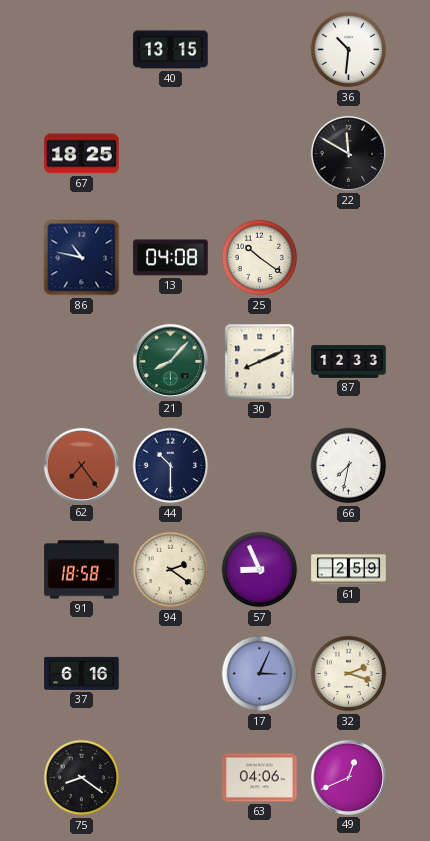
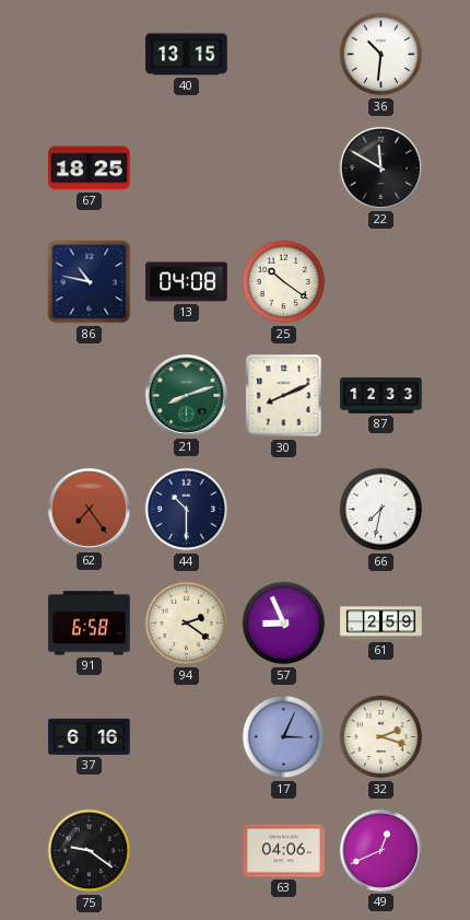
21: 8:07 -> 8:12 (186, 395)
91: 18:58 -> 6:58 (90, 624)
75: 8:21 -> 9:21 (90, 851)
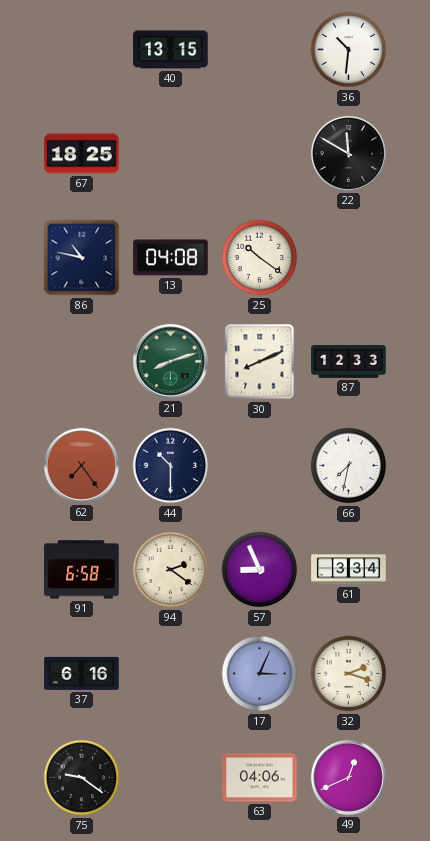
61: 2:59 -> 3:34 (349, 570)
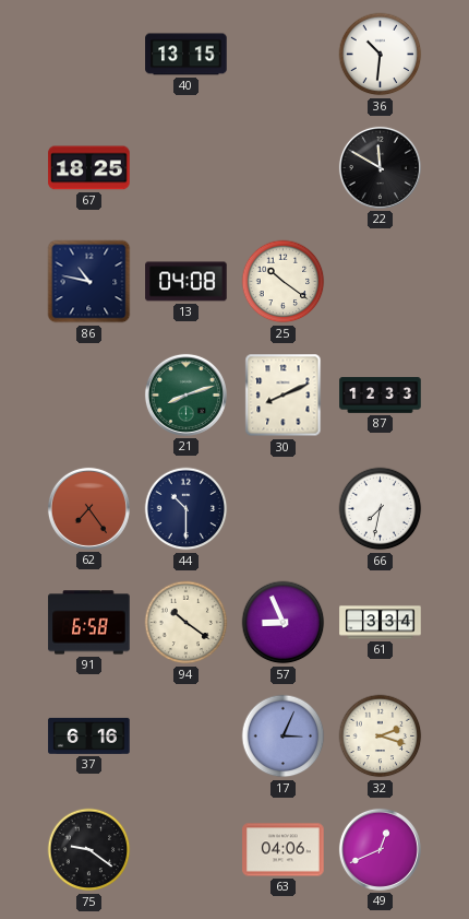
94: 2:21 -> 10:21 (187, 623)
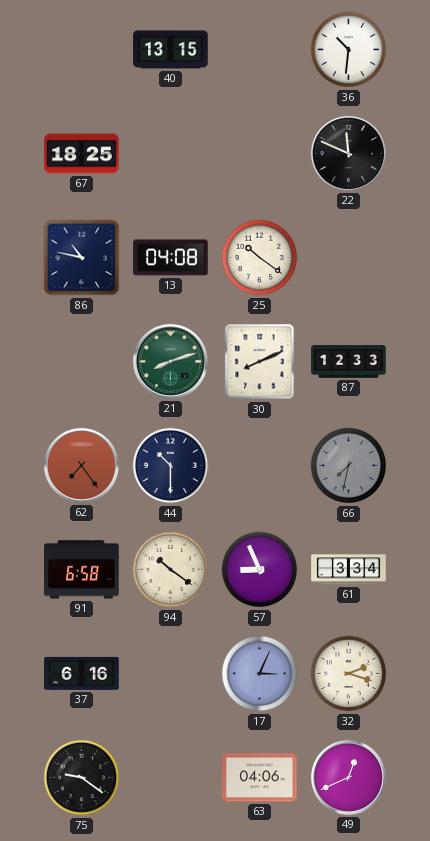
22: 11:50 -> 11:49 (348, 153)
66 dial: white -> grey (349, 466)
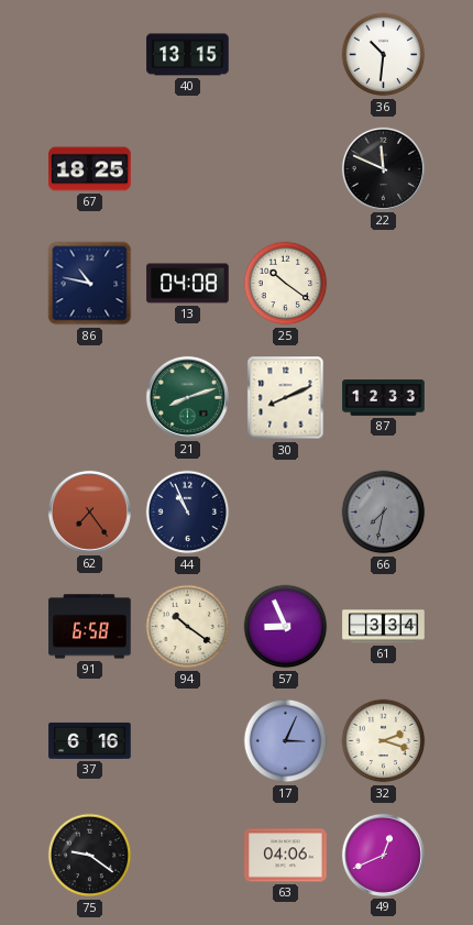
44: 10:30 -> 10:56 (188, 513)
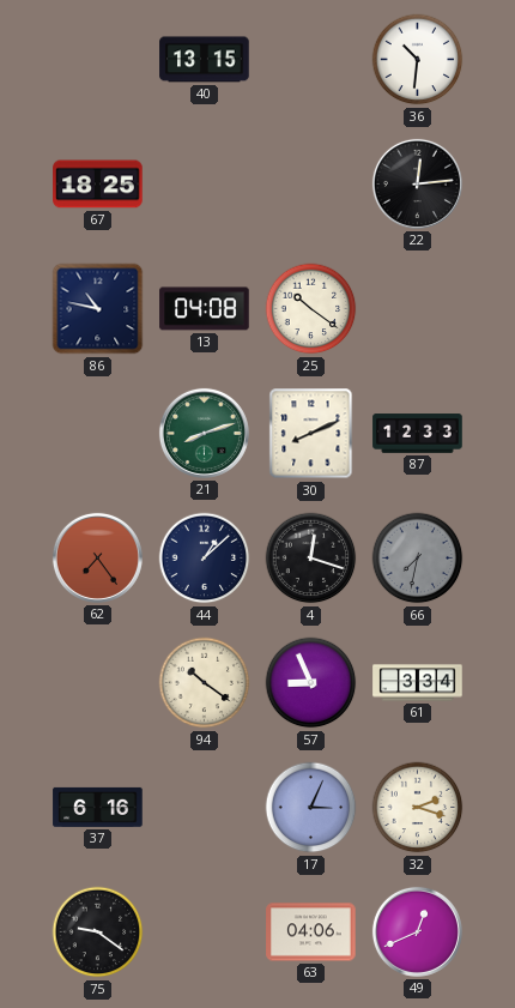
22: 11:49 -> 12:14 (417, 183)
44: 10:56 -> 1:08 (205, 559)
4: none -> 12:18 (311, 559)
91: 6:58 -> none (90, 627)
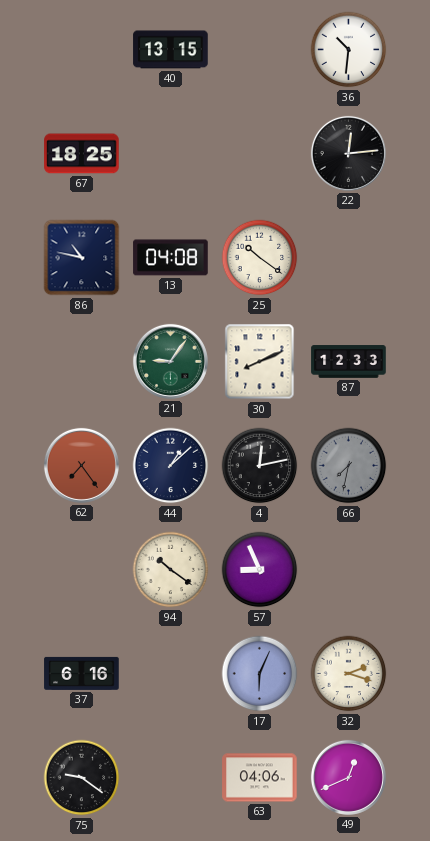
21: 8:12 -> 9:06 (170, 361)
4: 12:18 -> 12:13 (260, 466)
61: 3:34 -> none (418, 683)
17: 3:04 -> 6:04 (260, 674)
